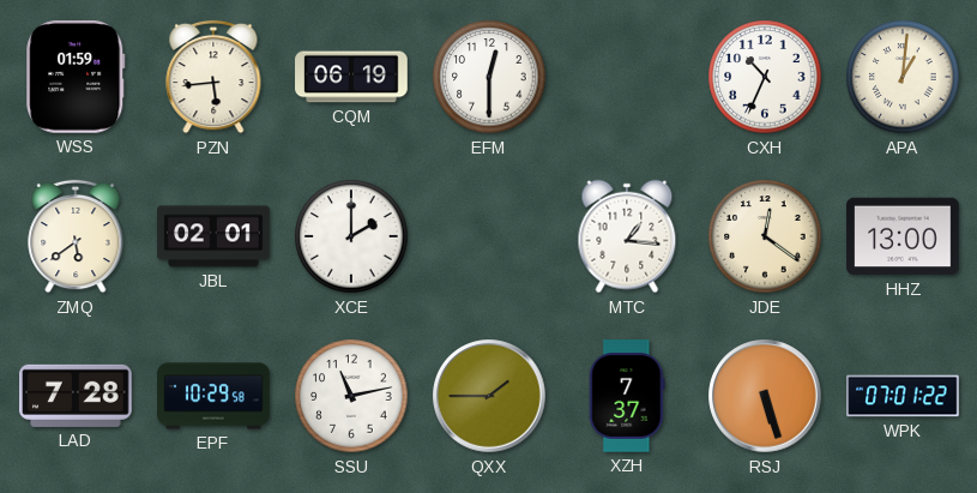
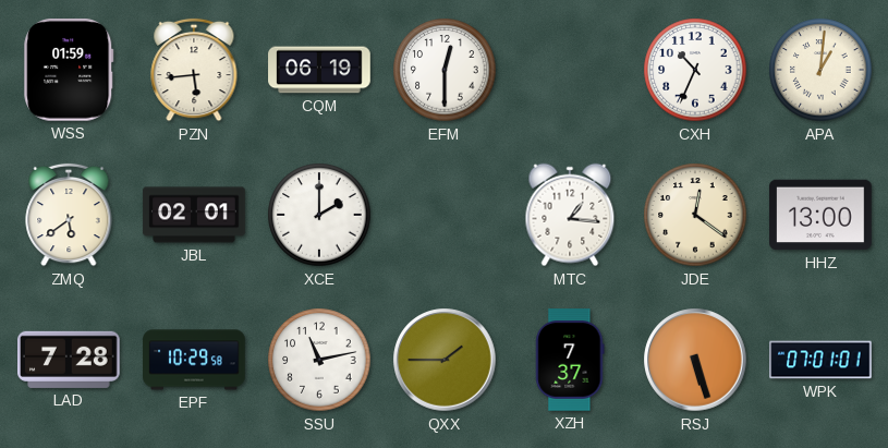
WPK: 07:01:22 -> 07:01:01 (820, 360)
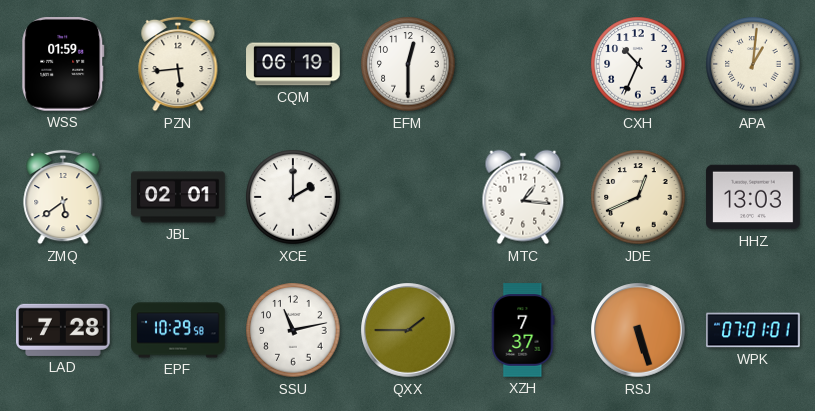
JDE: 12:21 -> 12:41 (638, 197)
HHZ: 13:00 -> 13:03 (753, 197)
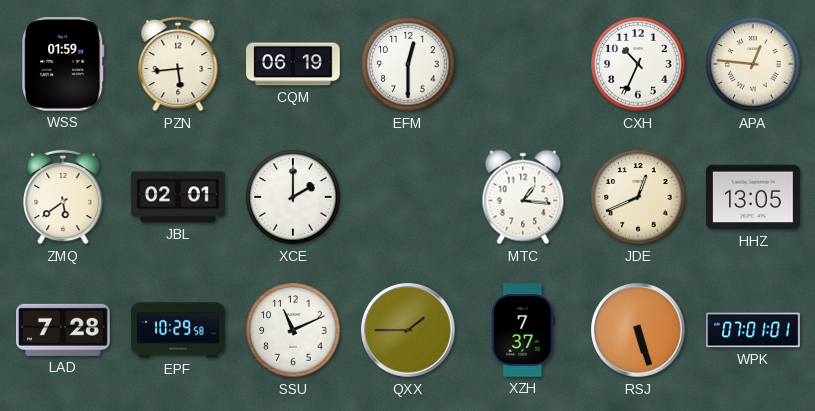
APA: 1:01 -> 12:46 (753, 64)
HHZ: 13:03 -> 13:05 (753, 197)
SSU: 11:13 -> 11:11 (293, 330)
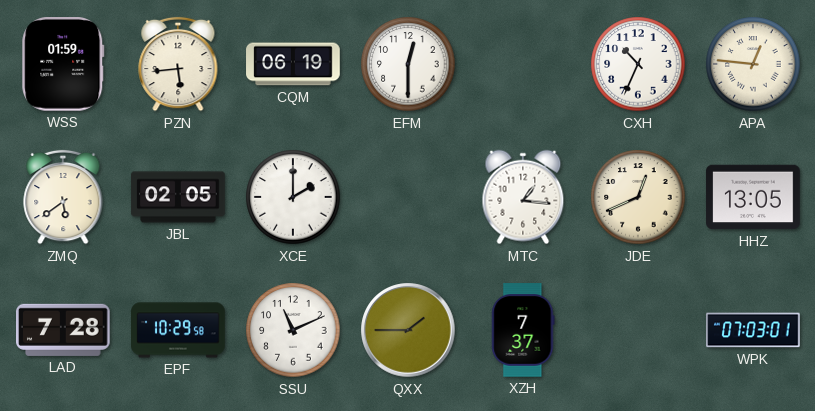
JBL: 02:01 -> 02:05 (178, 197)
RSJ: 5:27 -> none (638, 330)
WPK: 07:01 -> 07:03 (753, 330)
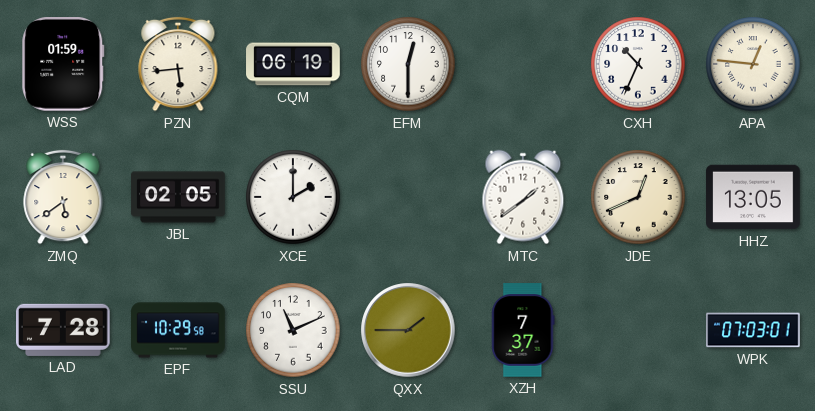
MTC: 1:16 -> 1:39 (523, 197)
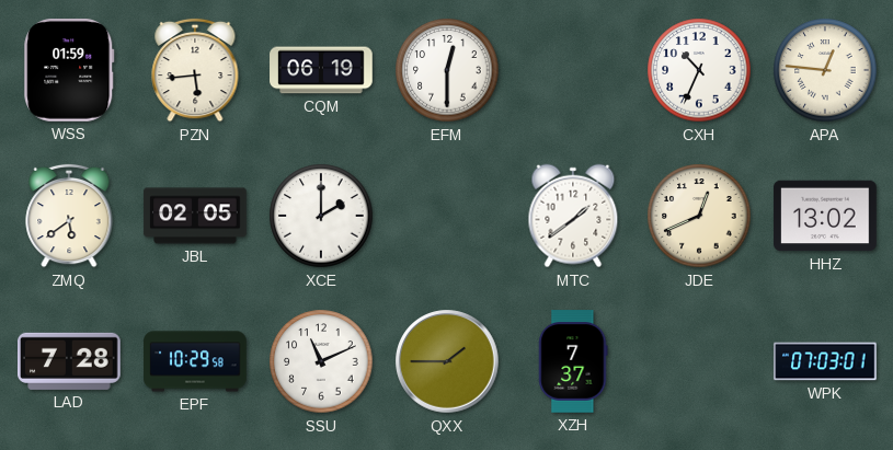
HHZ: 13:05 -> 13:02 (825, 216)
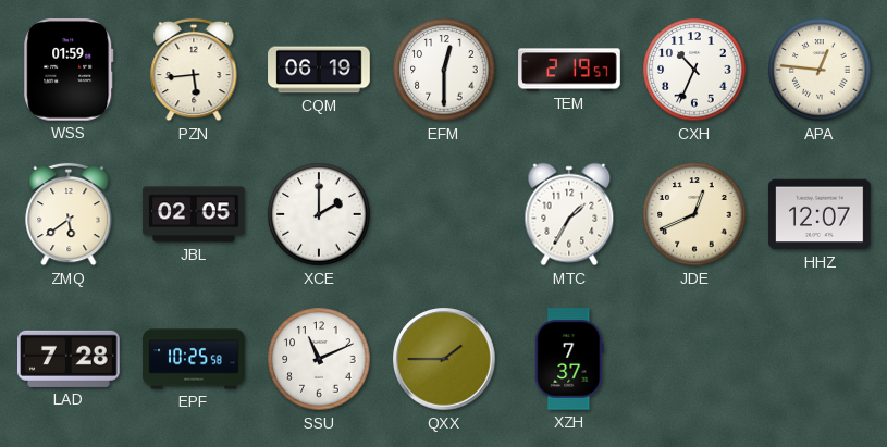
TEM: none -> 2:19 (569, 70)
MTC: 1:39 -> 1:35 (569, 214)
HHZ: 13:02 -> 12:07 (820, 214)
EPF: 10:29 -> 10:25 (194, 359)
WPK: 07:03 -> none (825, 361)
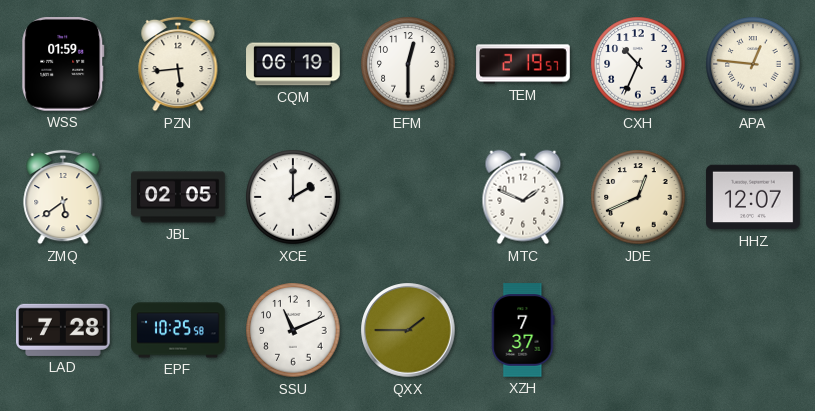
MTC: 1:35 -> 1:49 (523, 197)
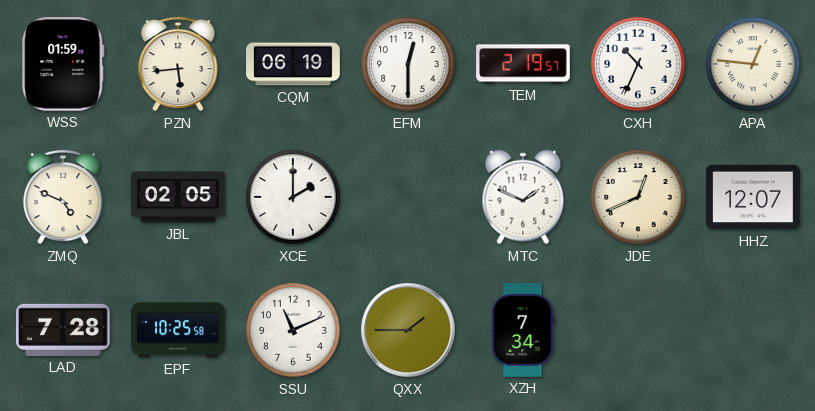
ZMQ: 5:39 -> 4:49 (63, 197)
XZH: 7:37 -> 7:34 (523, 330)
